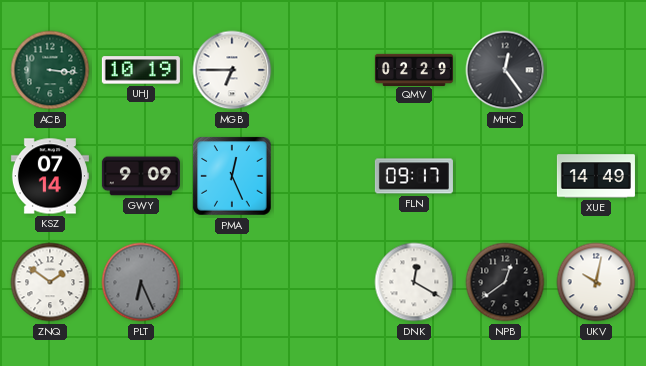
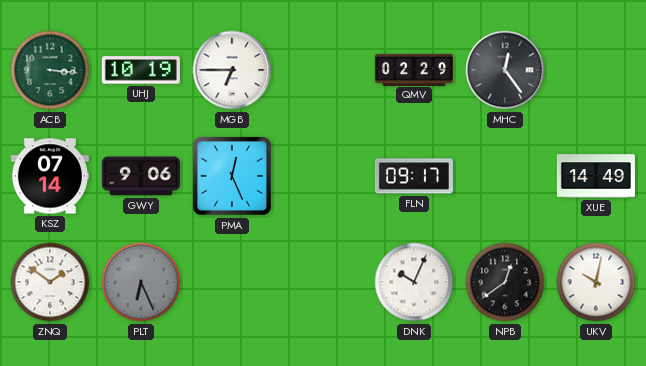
GWY: 9:09 -> 9:06 (141, 176)
DNK: 12:20 -> 10:04 (414, 282)
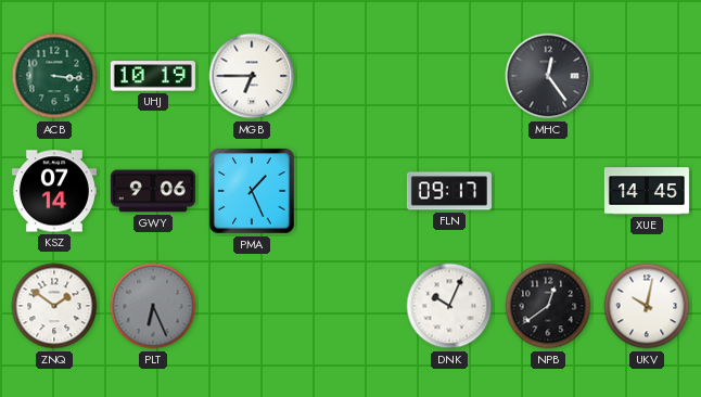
QMV: 02:29 -> none (414, 69)
PMA: 12:26 -> 1:26 (252, 191)
XUE: 14:49 -> 14:45 (647, 191)
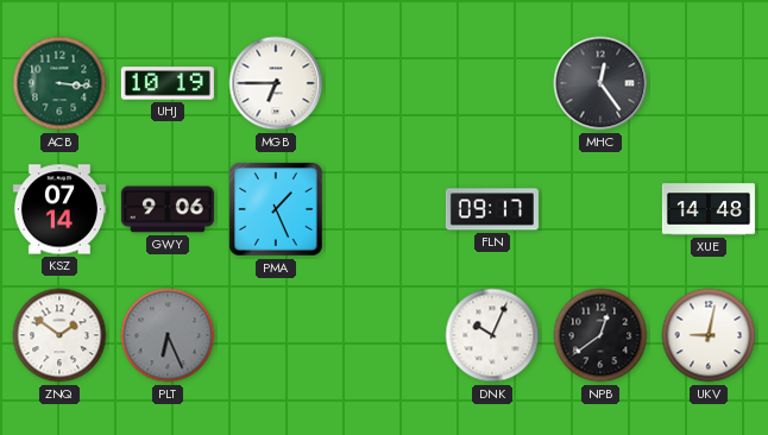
XUE: 14:45 -> 14:48 (709, 209)
UKV: 10:02 -> 9:02 (709, 335)
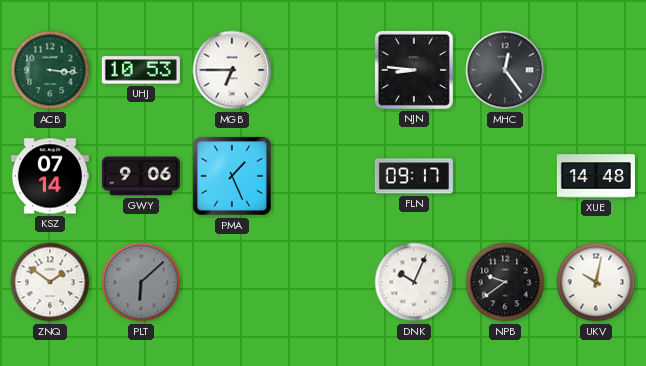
UHJ: 10:19 -> 10:53 (141, 70)
NJN: none -> 8:46 (414, 70)
PLT: 6:26 -> 6:08 (141, 282)
NPB: 12:39 -> 9:39 (505, 282)
UKV: 9:02 -> 10:02 (596, 282)
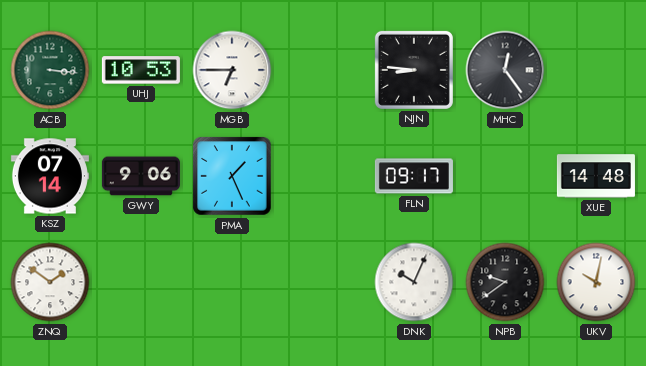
PLT: 6:08 -> none (141, 282)
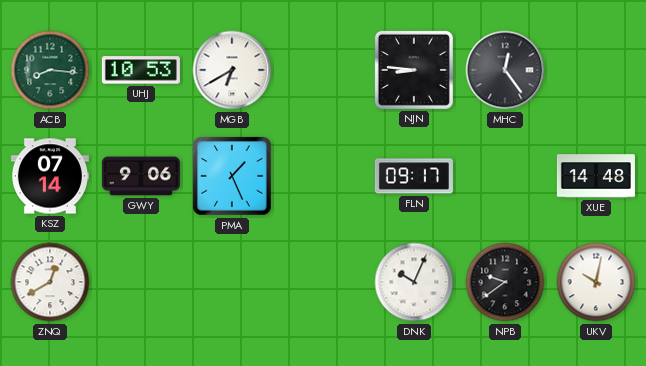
ACB: 3:16 -> 8:16 (50, 70)
MGB: 6:45 -> 6:40 (232, 70)
ZNQ: 1:51 -> 12:40 (50, 282)
